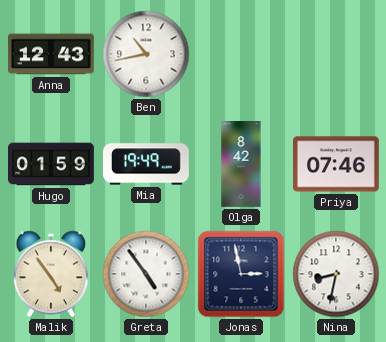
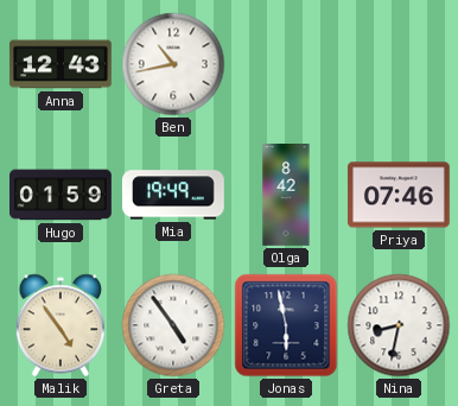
Jonas: 2:58 -> 5:58 (286, 325)
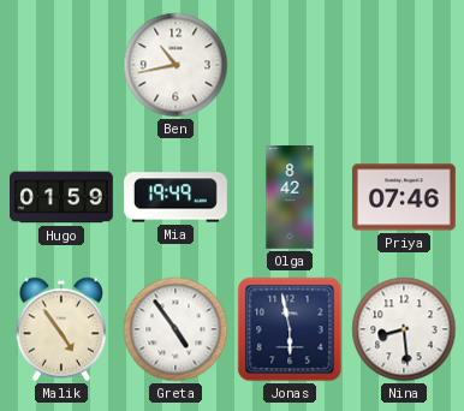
Anna: 12:43 -> none (61, 64)
Nina: 8:32 -> 8:29 (404, 329)
